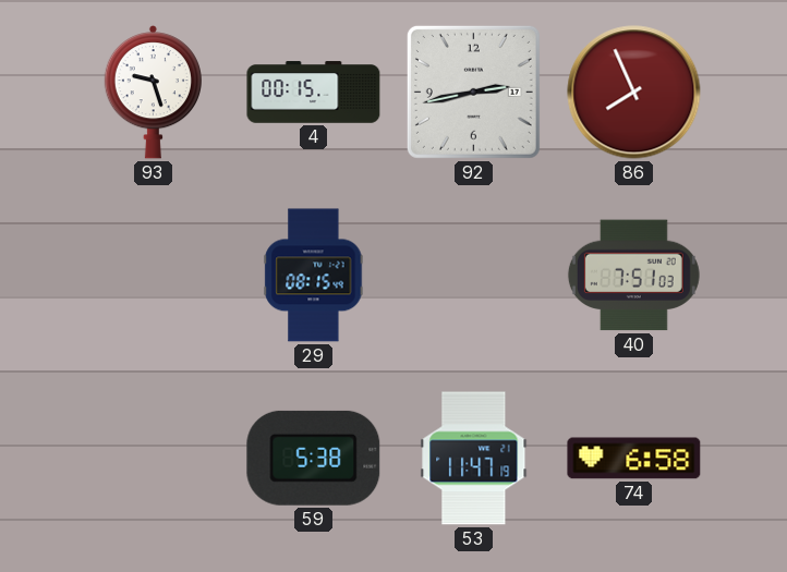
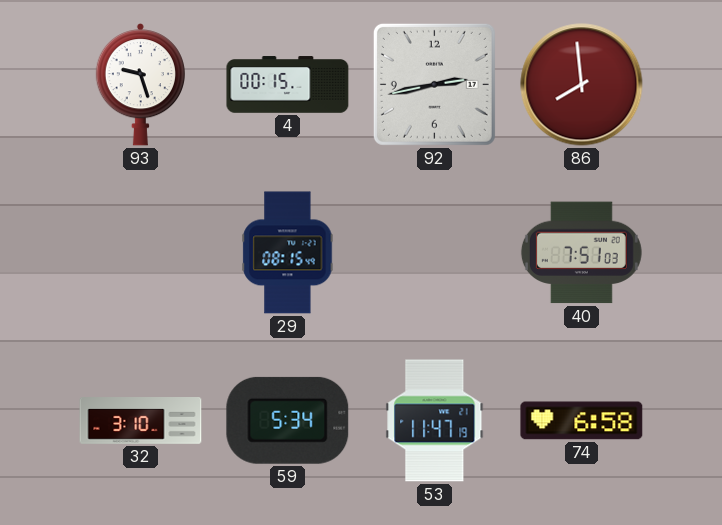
86: 7:56 -> 7:59 (582, 85)
32: none -> 3:10 (141, 421)
59: 5:38 -> 5:34 (288, 420)
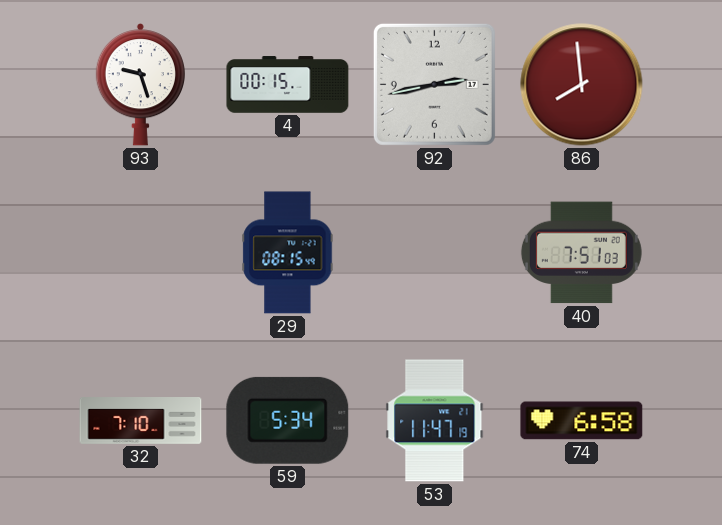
32: 3:10 -> 7:10 (141, 421)
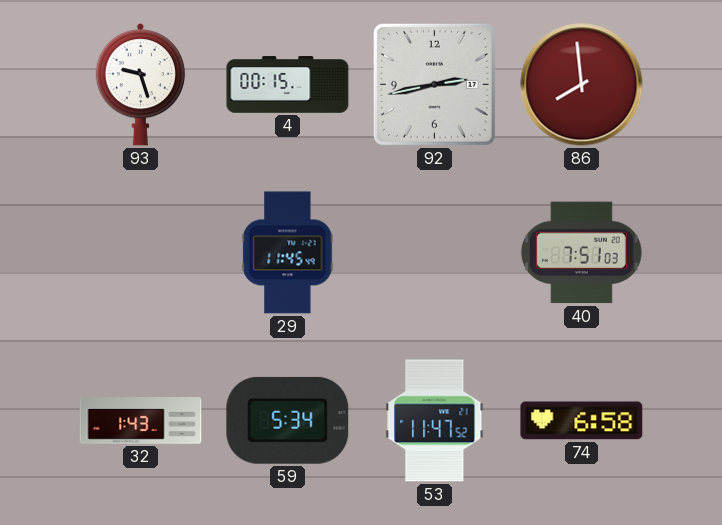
29: 08:15 -> 11:45 (288, 253)
32: 7:10 -> 1:43 (141, 421)
53: 11:47:19 -> 11:47:52 (435, 421)
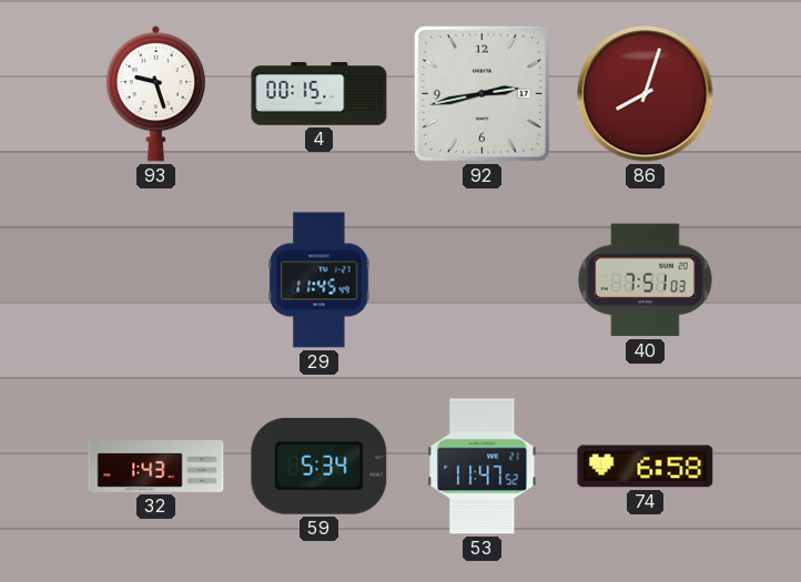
86: 7:59 -> 8:03 (646, 94)
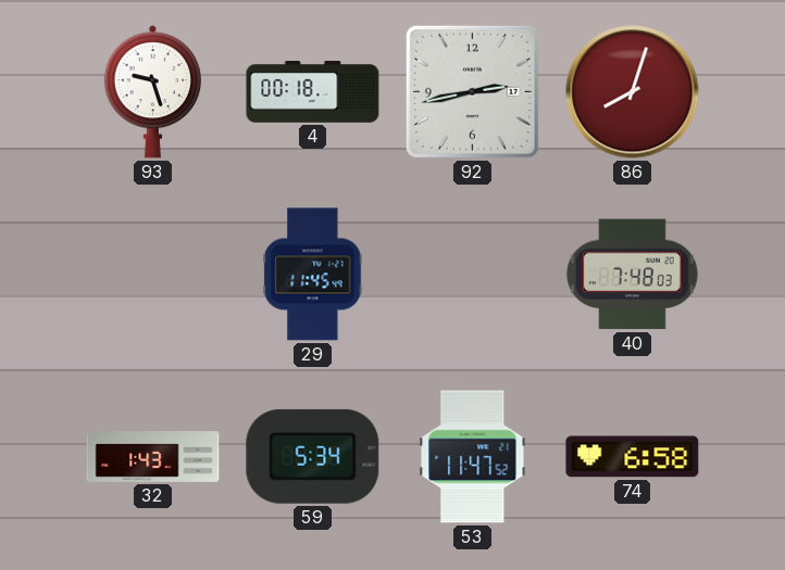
4: 00:15 -> 00:18 (313, 92)
40: 7:51 -> 7:48 (632, 275)
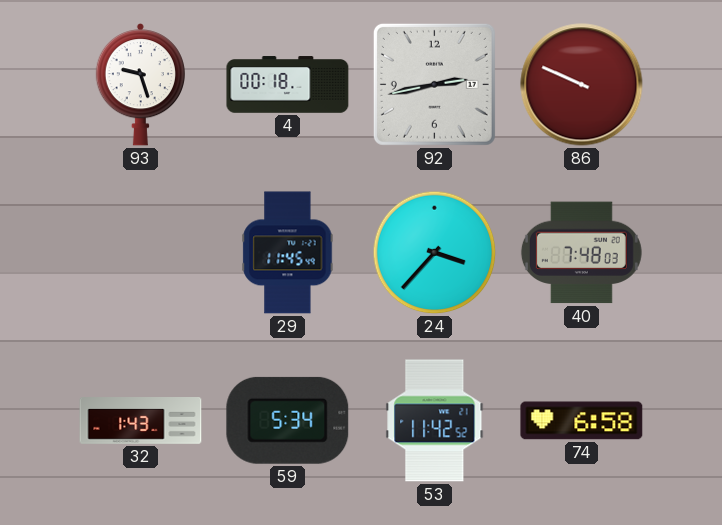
86: 8:03 -> 9:49 (582, 85)
24: none -> 3:37 (435, 253)
53: 11:47 -> 11:42 (435, 421)
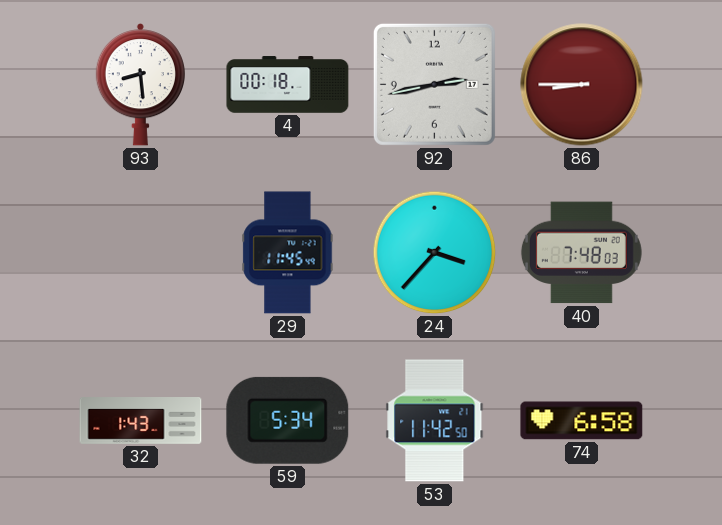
93: 9:27 -> 8:29 (140, 85)
86: 9:49 -> 8:45 (582, 85)
53: 11:42:52 -> 11:42:50 (435, 421)
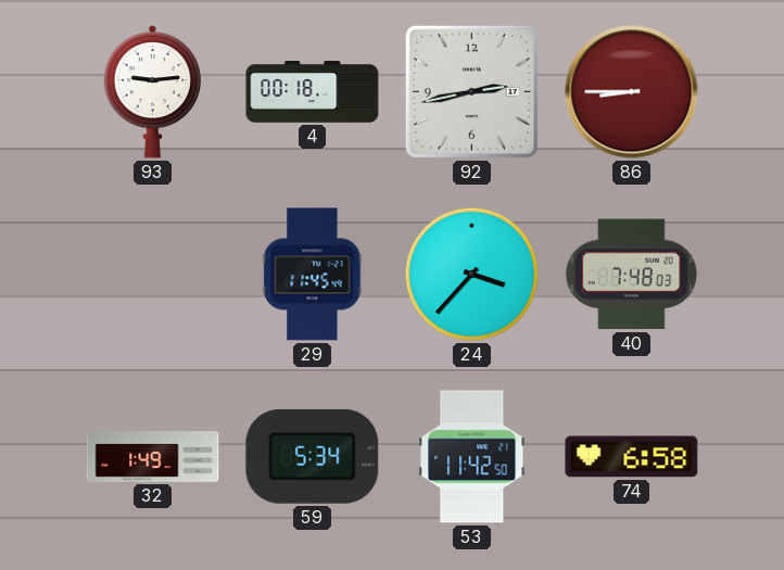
93: 8:29 -> 9:14 (152, 92)
32: 1:43 -> 1:49 (153, 457)
